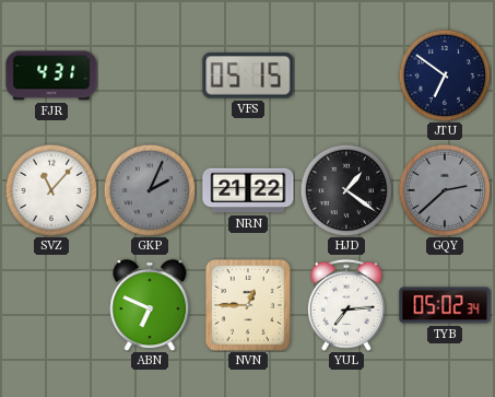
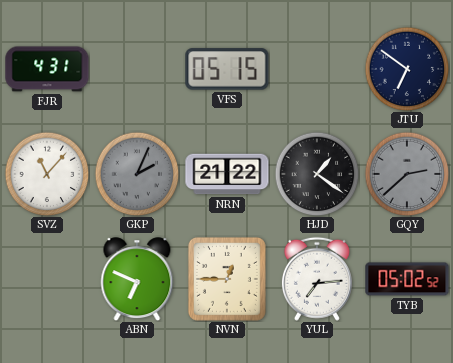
TYB: 05:02:34 -> 05:02:52 (407, 279)
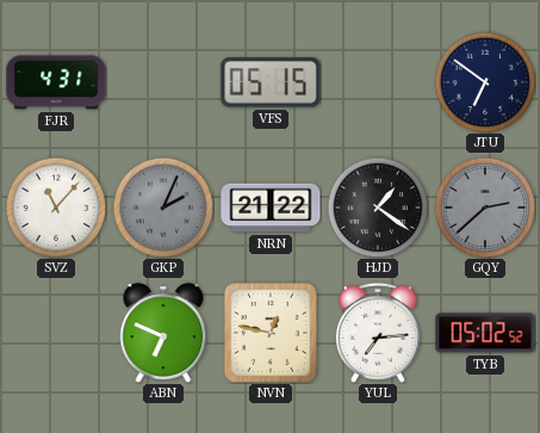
NVN: 12:45 -> 12:47 (271, 333)
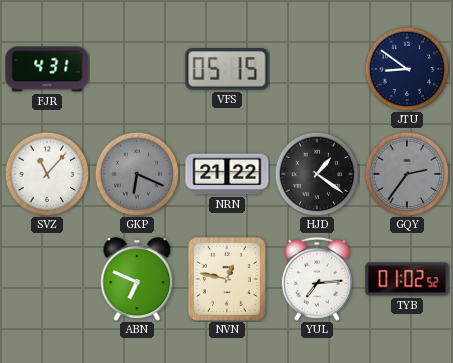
JTU: 6:51 -> 8:51 (407, 69)
GKP: 2:04 -> 6:19 (137, 174)
GQY: 2:38 -> 2:36 (407, 174)
TYB: 05:02 -> 01:02 (407, 279)
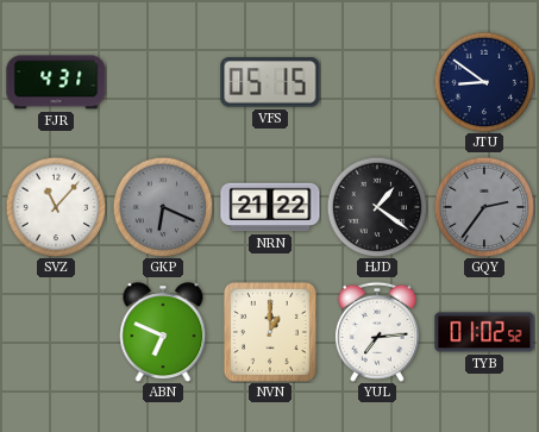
NVN: 12:47 -> 1:00 (270, 332)
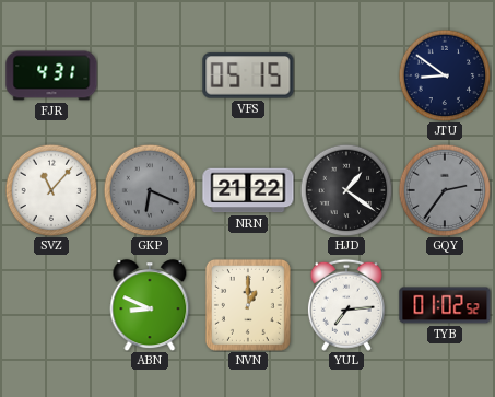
ABN: 6:49 -> 8:49 (150, 305)
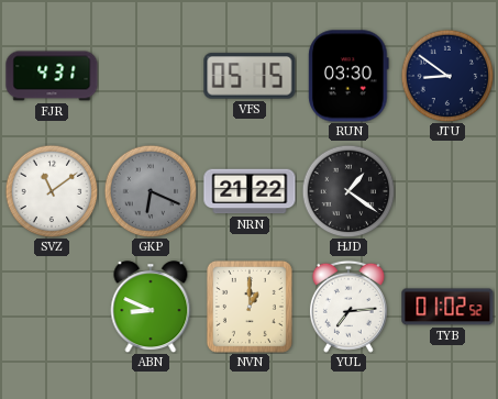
RUN: none -> 03:30 (348, 76)
SVZ: 11:07 -> 11:09 (52, 191)
GQY: 2:36 -> none (445, 190)
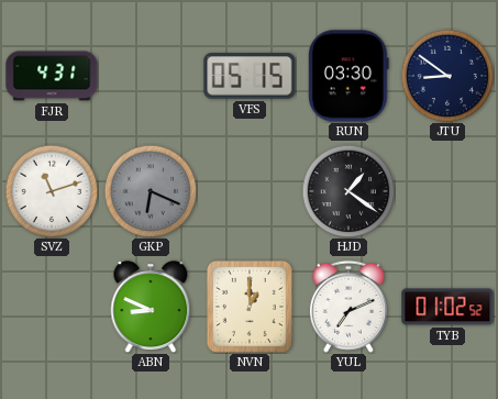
SVZ: 11:09 -> 11:12 (52, 191)
NRN: 21:22 -> none (250, 191)
YUL: 7:14 -> 7:11 (348, 307)
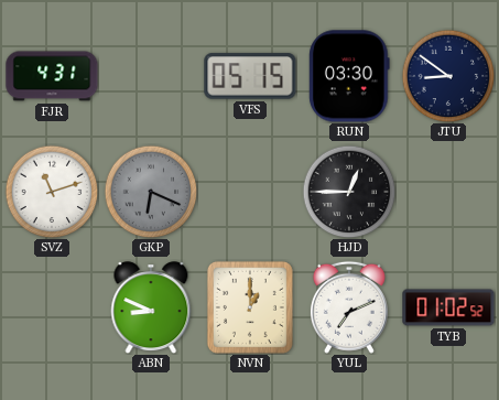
HJD: 1:21 -> 12:45 (349, 192)
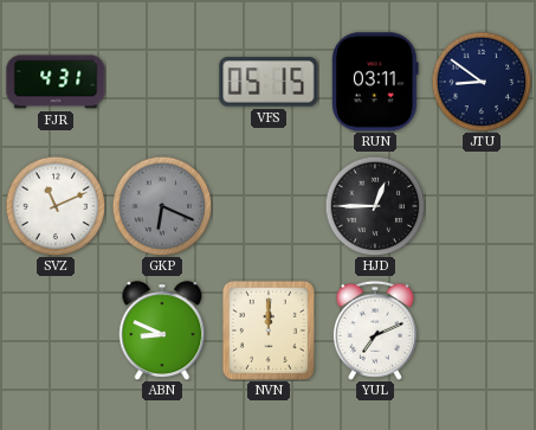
RUN: 03:30 -> 03:11 (375, 82)
SVZ: 11:12 -> 11:11 (56, 206)
NVN: 1:00 -> 12:00 (269, 330)
TYB: 01:02 -> none (448, 307)
